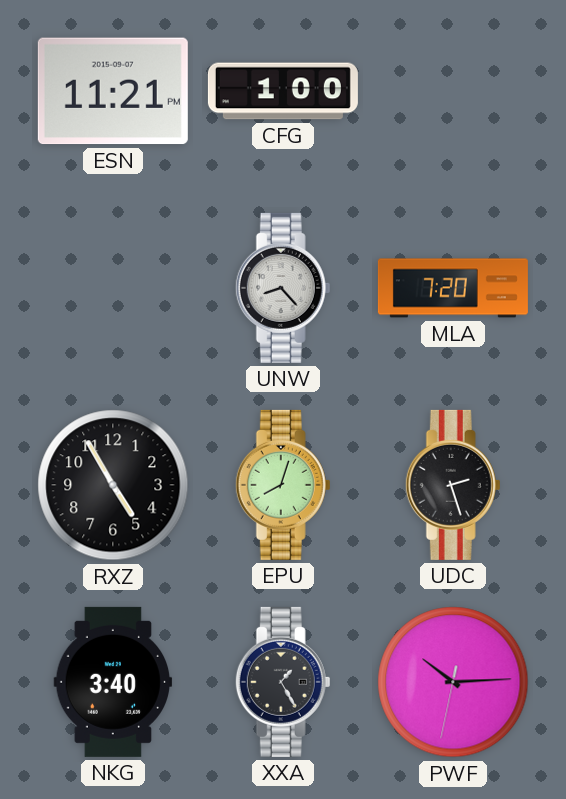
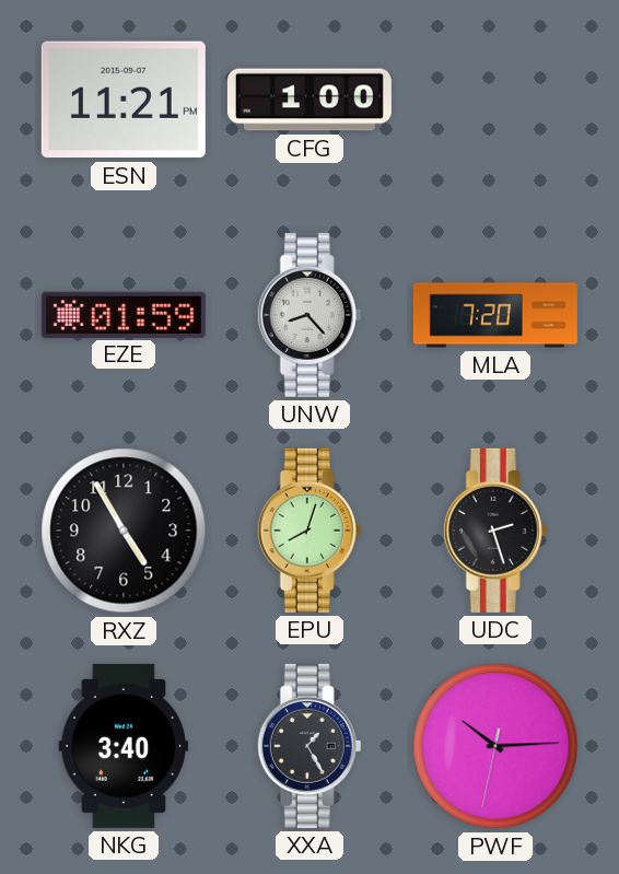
EZE: none -> 01:59 (124, 314)
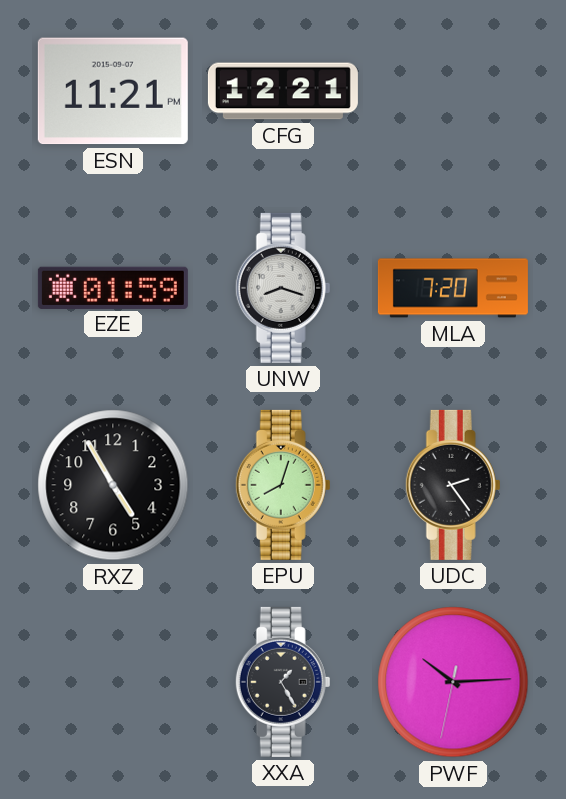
CFG: 1:00 -> 12:21 (283, 91)
UNW: 8:23 -> 8:18 (283, 288)
UDC: 2:27 -> 2:24 (453, 485)
NKG: 3:40 -> none (124, 746)
